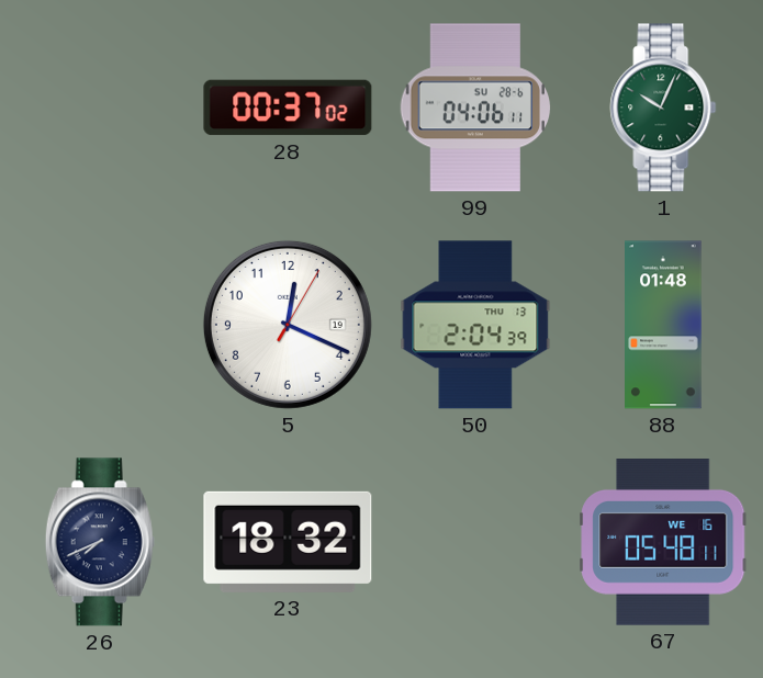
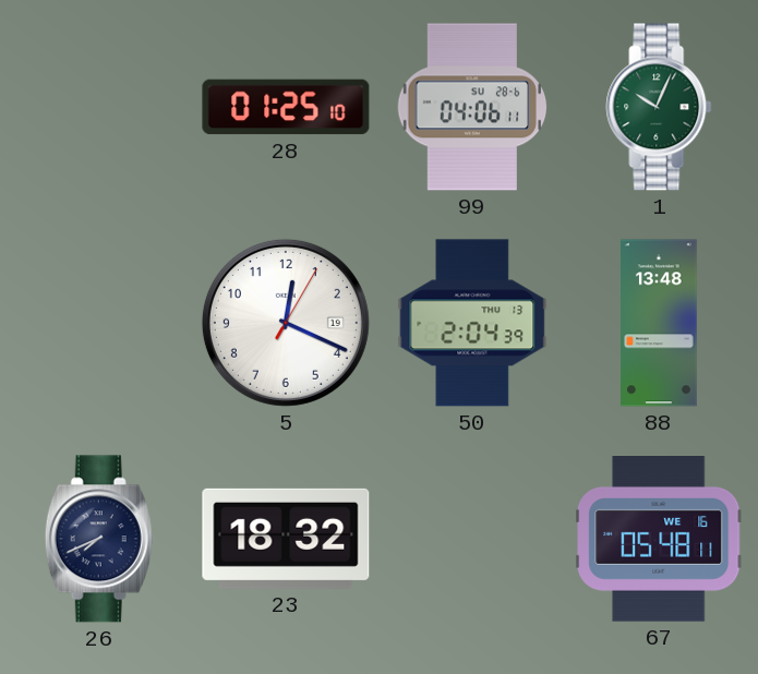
28: 00:37 -> 01:25 (286, 107)
88: 01:48 -> 13:48 (659, 323)
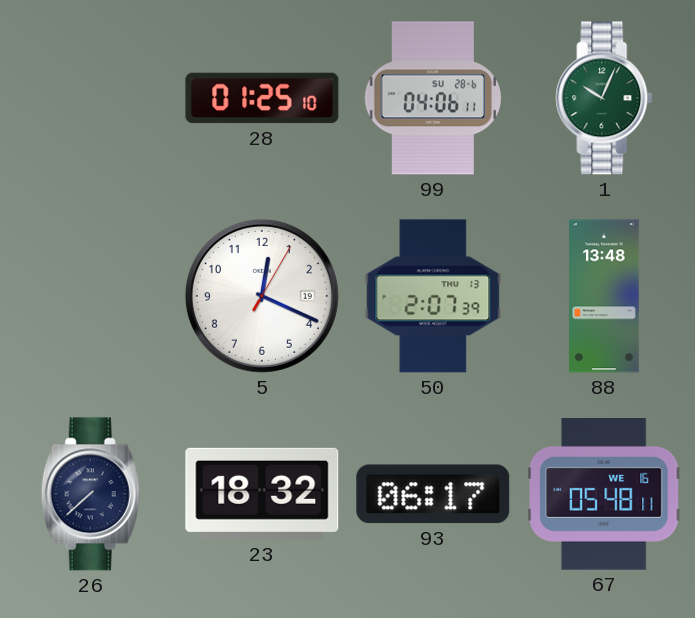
50: 2:04 -> 2:07 (433, 296)
26: 7:41 -> 7:38 (91, 494)
93: none -> 06:17 (433, 494)
